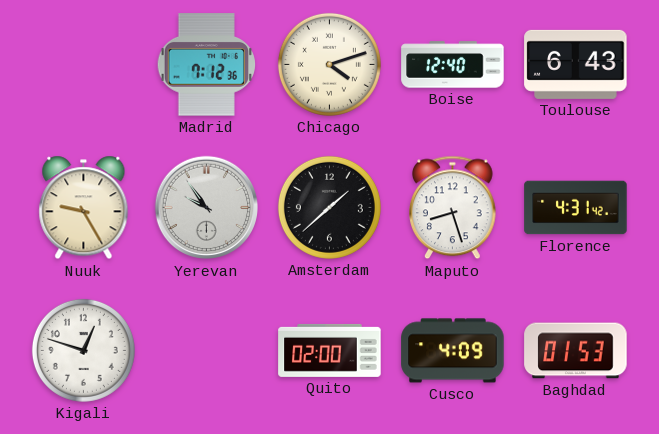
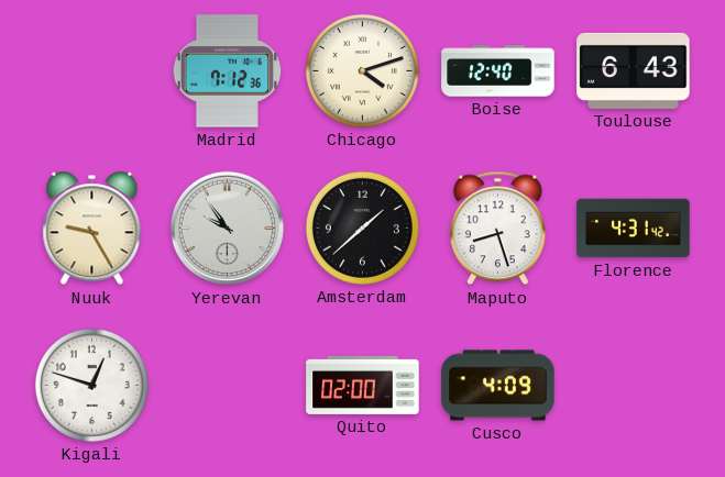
Baghdad: 01:53 -> none (576, 351)
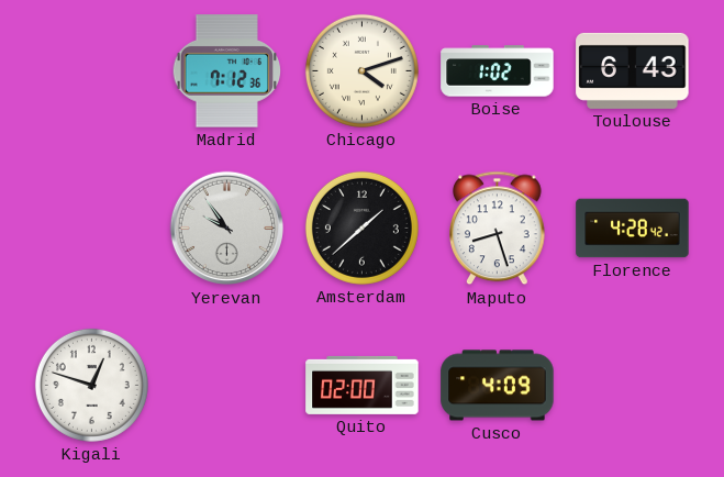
Boise: 12:40 -> 1:02 (498, 71)
Nuuk: 9:25 -> none (92, 229)
Florence: 4:31 -> 4:28 (633, 229)
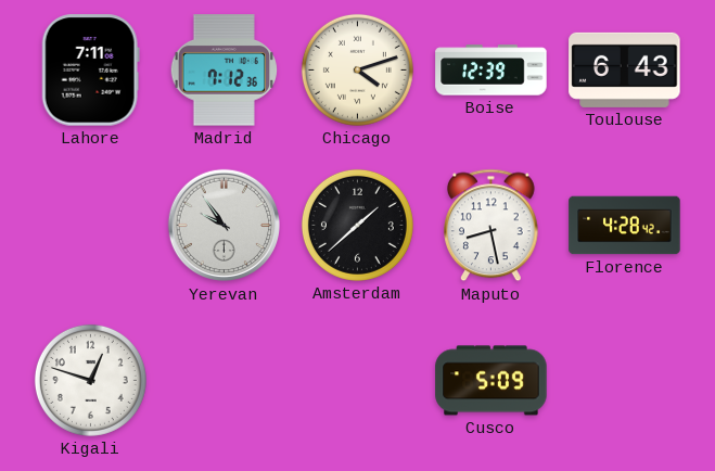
Lahore: none -> 7:11 (90, 71)
Boise: 1:02 -> 12:39 (491, 71)
Maputo: 8:27 -> 8:28 (491, 226)
Quito: 02:00 -> none (363, 385)
Cusco: 4:09 -> 5:09 (491, 381)
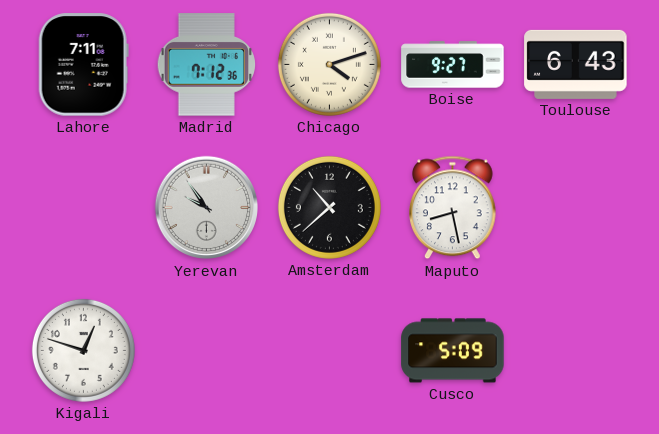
Boise: 12:39 -> 9:27 (453, 65)
Amsterdam: 1:38 -> 10:38 (329, 207)
Florence: 4:28 -> none (625, 226)
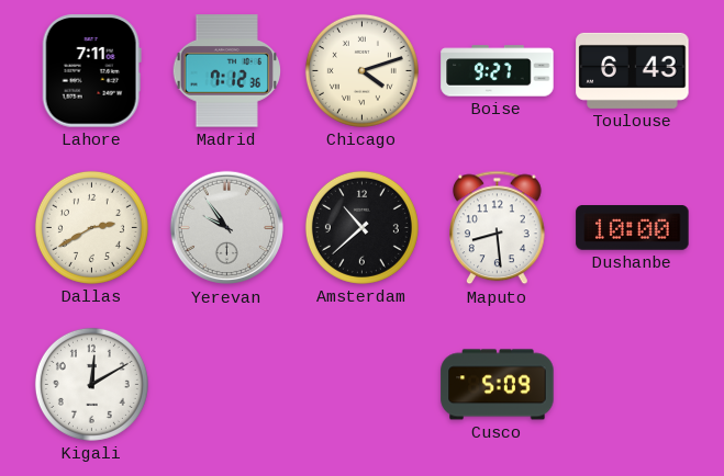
Dallas: none -> 2:40 (91, 227)
Maputo: 8:28 -> 8:29 (498, 228)
Dushanbe: none -> 10:00 (633, 228)
Kigali: 12:48 -> 12:10 (91, 384)
